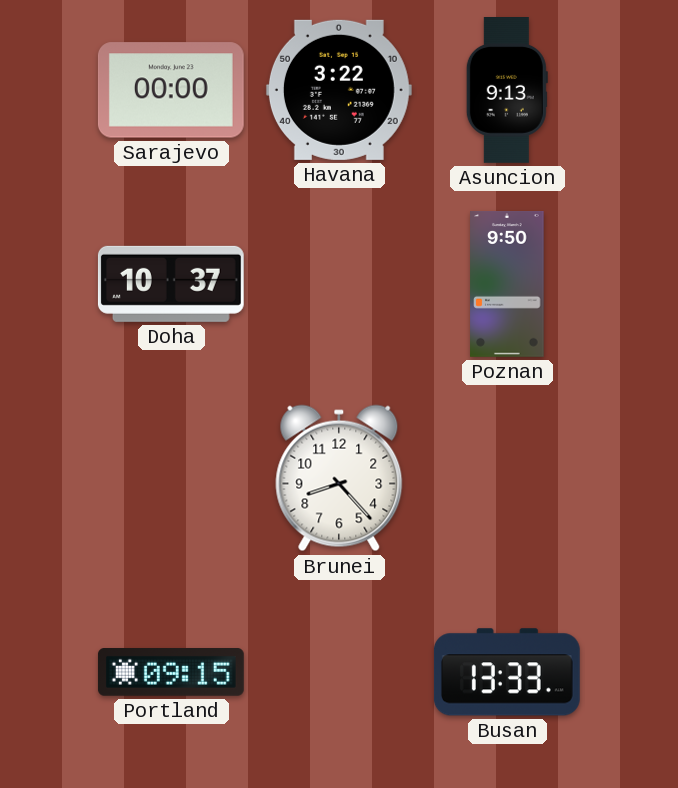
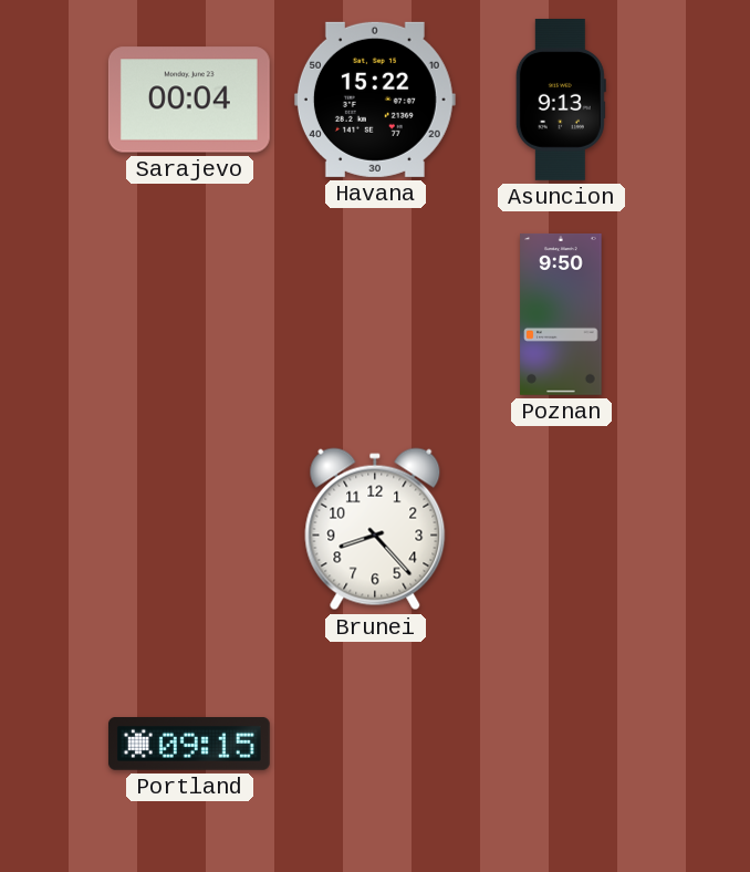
Sarajevo: 00:00 -> 00:04 (189, 100)
Havana: 3:22 -> 15:22 (375, 100)
Doha: 10:37 -> none (171, 284)
Busan: 13:33 -> none (507, 672)
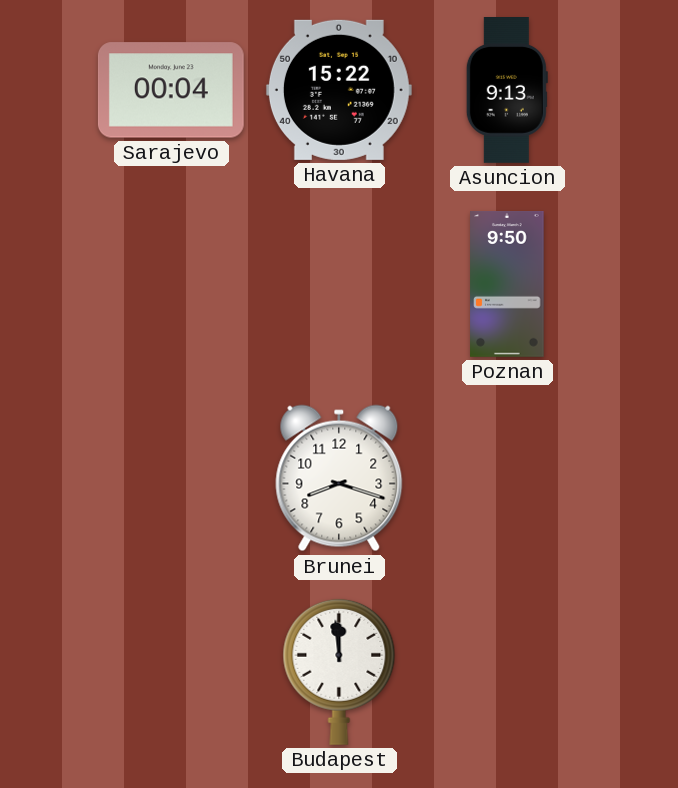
Brunei: 8:23 -> 8:18 (339, 478)
Portland: 09:15 -> none (189, 745)
Budapest: none -> 11:59 (339, 672)
